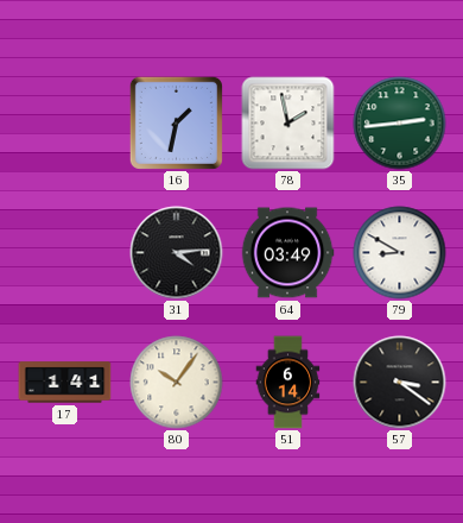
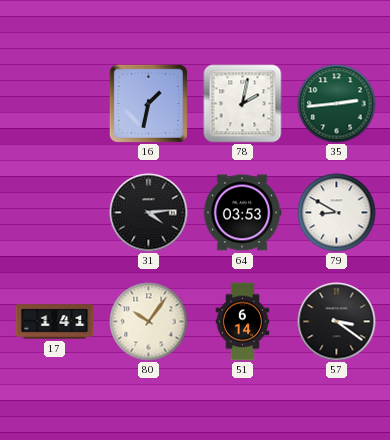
78: 1:58 -> 2:02 (243, 104)
64: 03:49 -> 03:53 (242, 213)
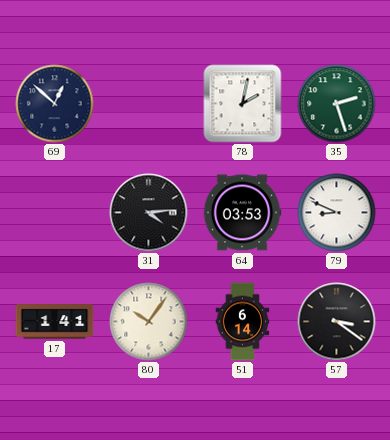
69: none -> 12:52 (55, 104)
16: 1:32 -> none (148, 103)
35: 2:44 -> 2:27 (337, 104)
79: 8:50 -> 8:49 (337, 213)
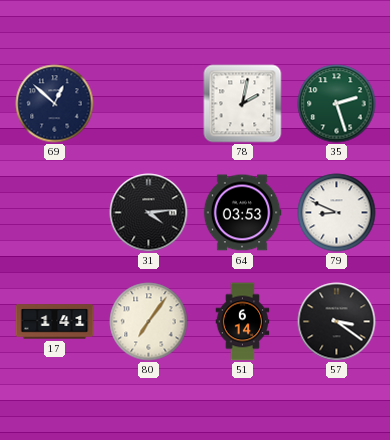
80: 10:06 -> 7:06 (149, 322)
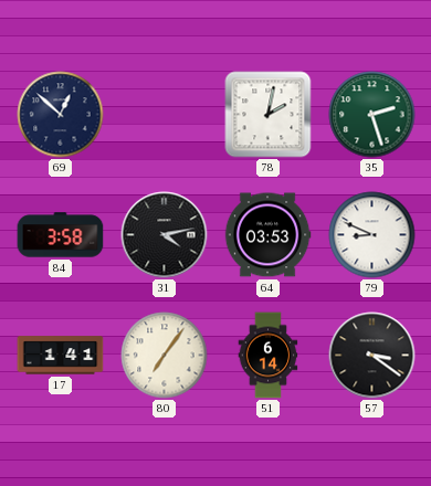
84: none -> 3:58 (61, 235)
31: 4:14 -> 4:13 (165, 235)
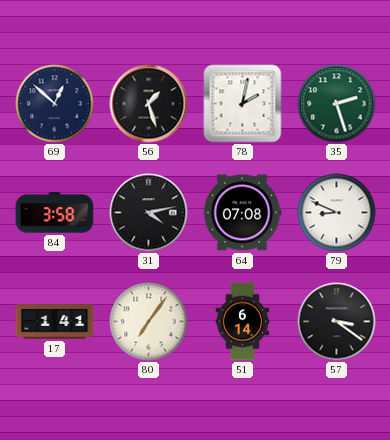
56: none -> 1:27 (149, 104)
64: 03:53 -> 07:08 (242, 213)
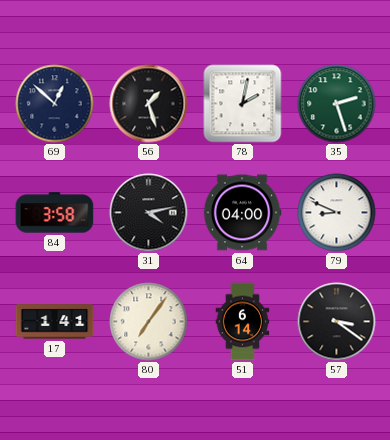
64: 07:08 -> 04:00 (242, 213)
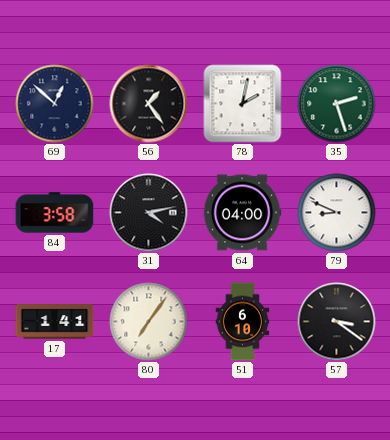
56: 1:27 -> 1:24 (149, 104)
51: 6:14 -> 6:10 (243, 322)
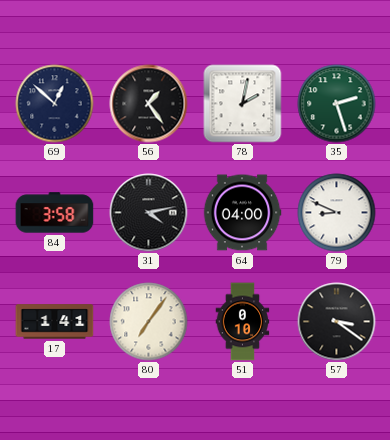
51: 6:10 -> 0:10 (243, 322)
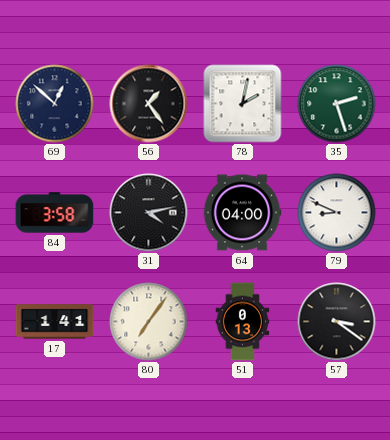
51: 0:10 -> 0:13 (243, 322)
